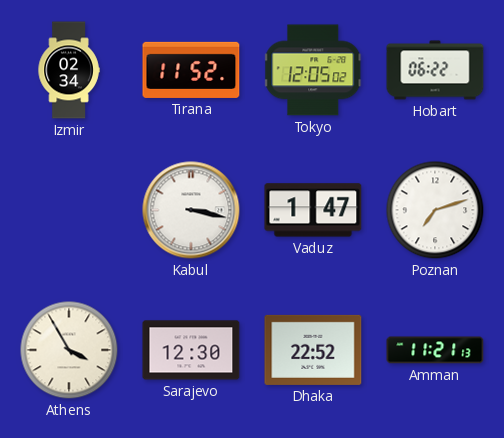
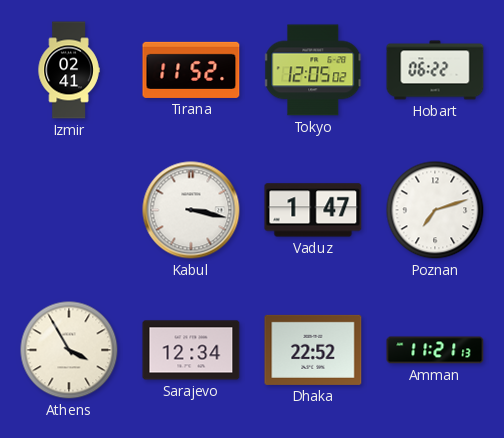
Izmir: 02:34 -> 02:41 (69, 70)
Sarajevo: 12:30 -> 12:34 (191, 350)
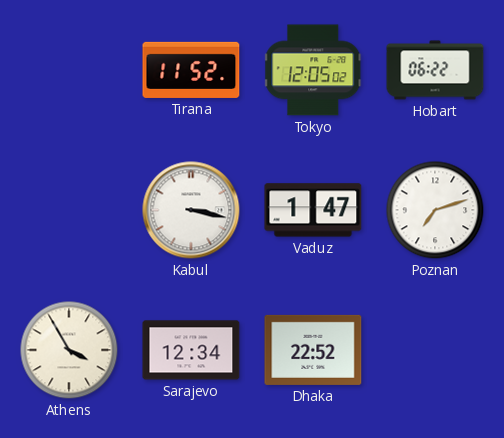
Izmir: 02:41 -> none (69, 70)
Amman: 11:21 -> none (435, 350)
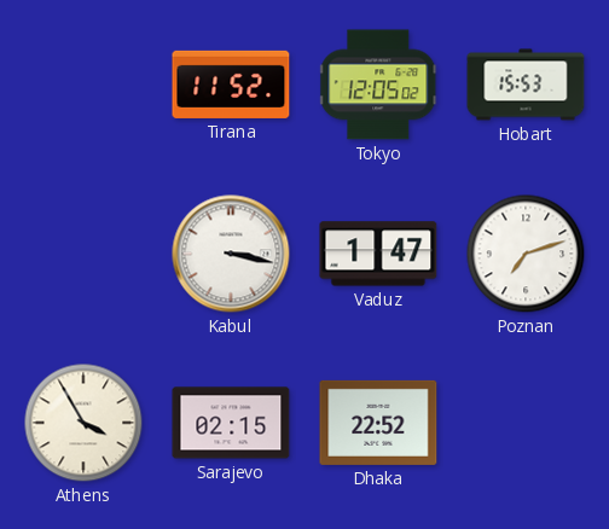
Hobart: 06:22 -> 15:53 (526, 85)
Sarajevo: 12:34 -> 02:15 (231, 423)
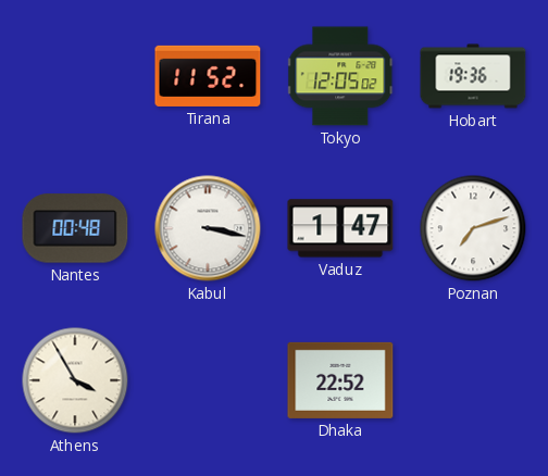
Hobart: 15:53 -> 19:36 (473, 76)
Nantes: none -> 00:48 (75, 228)
Sarajevo: 02:15 -> none (231, 423)
